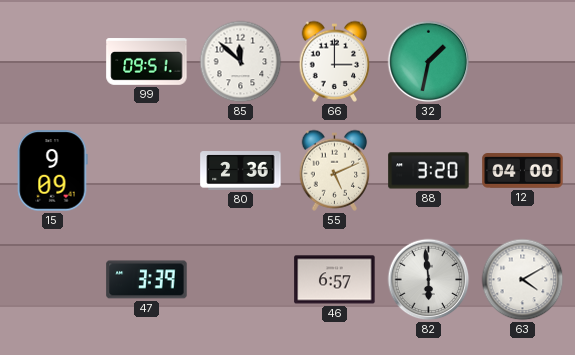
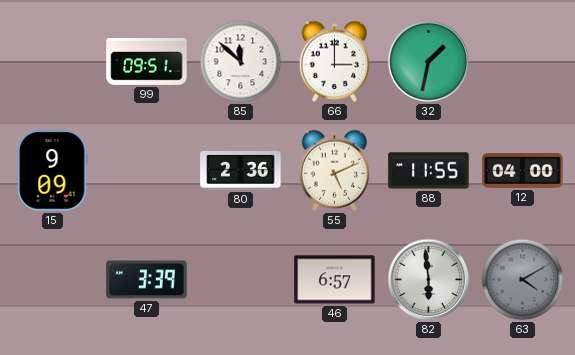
88: 3:20 -> 11:55 (429, 171)
63 dial: white -> grey (523, 280)
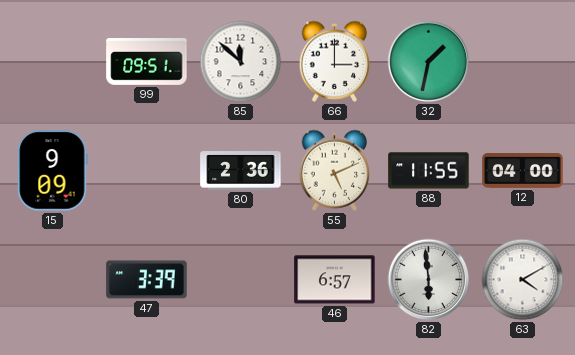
63 dial: grey -> white (523, 280)
